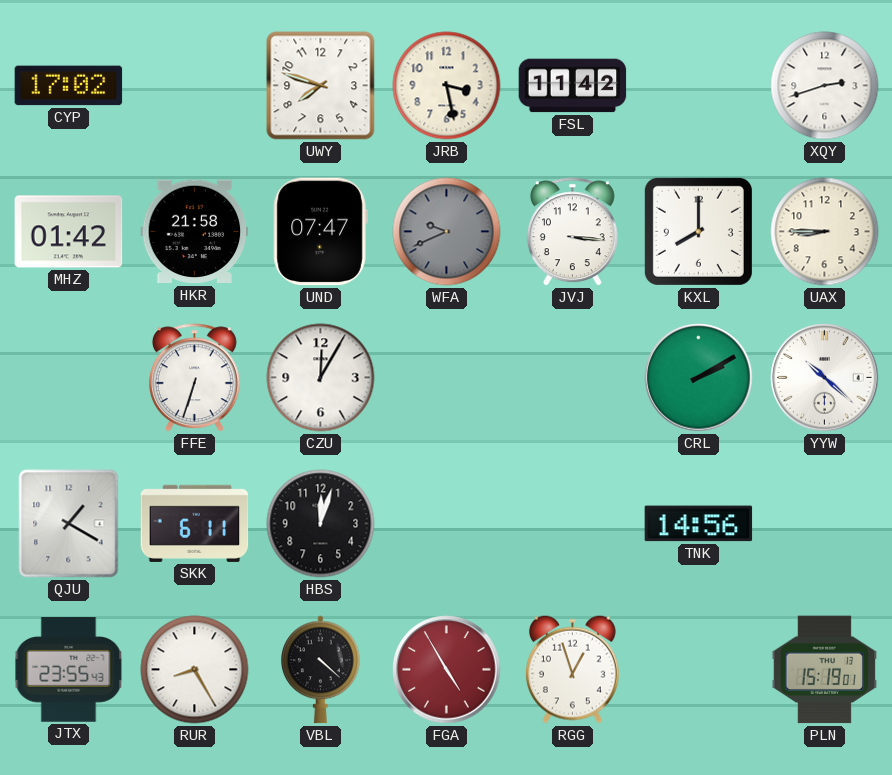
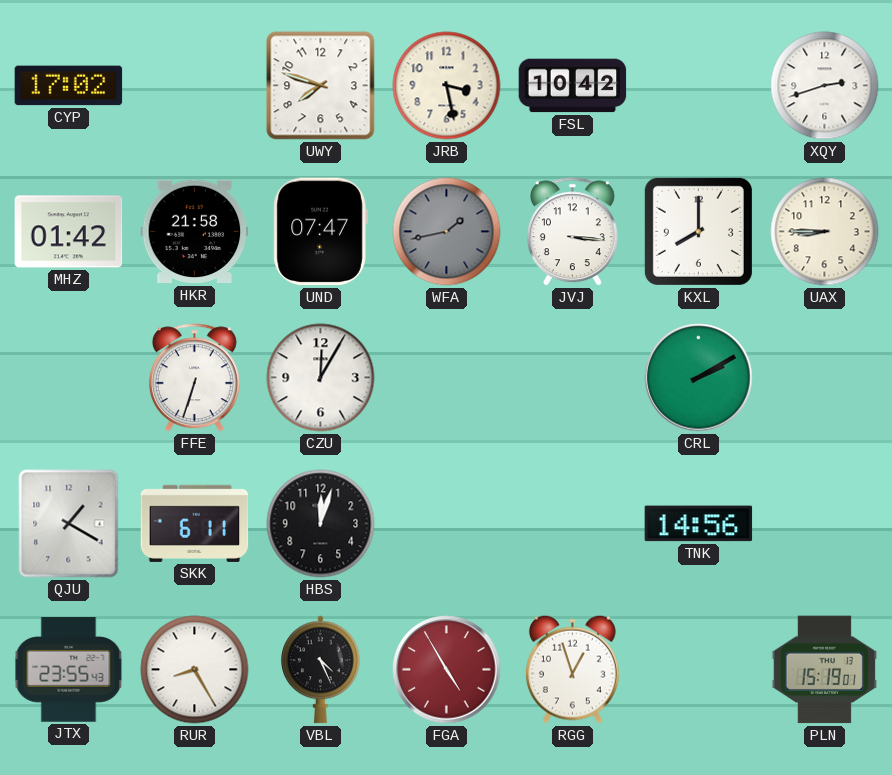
FSL: 11:42 -> 10:42 (573, 86)
WFA: 9:41 -> 1:43 (447, 232)
YYW: 10:22 -> none (825, 378)
VBL: 4:22 -> 4:26 (321, 670)
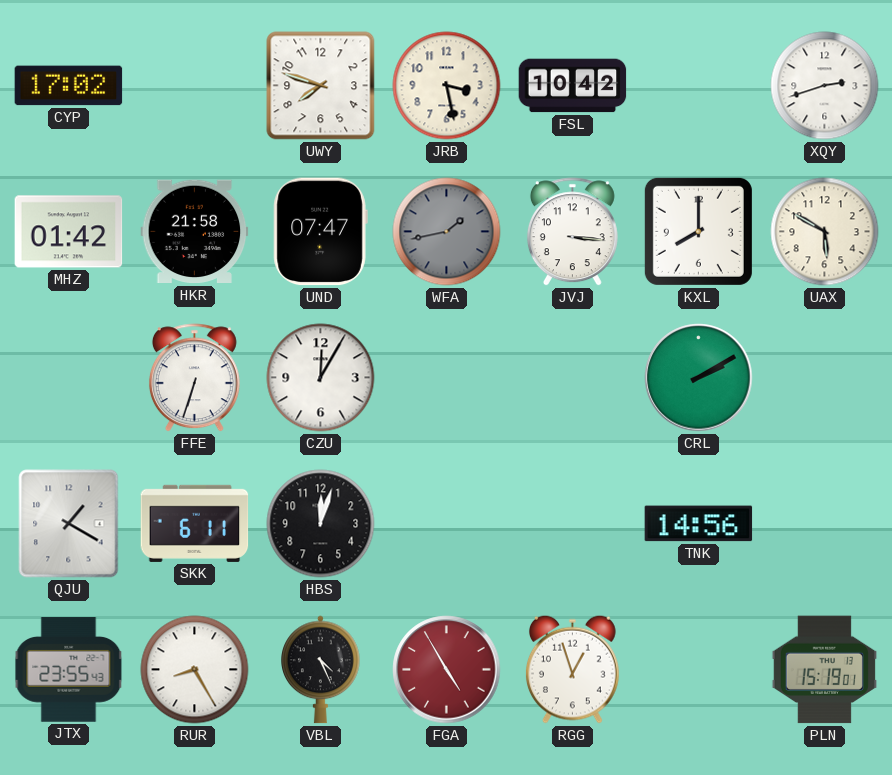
UAX: 8:45 -> 5:50 (825, 232)
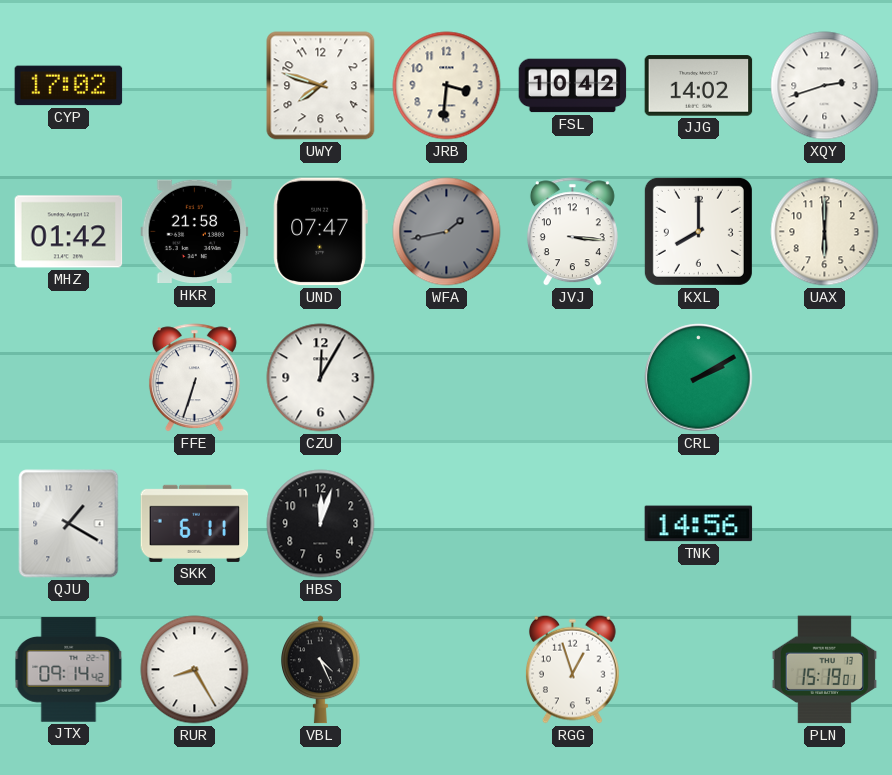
JRB: 3:28 -> 3:31 (447, 86)
JJG: none -> 14:02 (699, 86)
UAX: 5:50 -> 6:00 (825, 232)
JTX: 23:55 -> 09:14 (69, 670)
FGA: 4:55 -> none (447, 670)
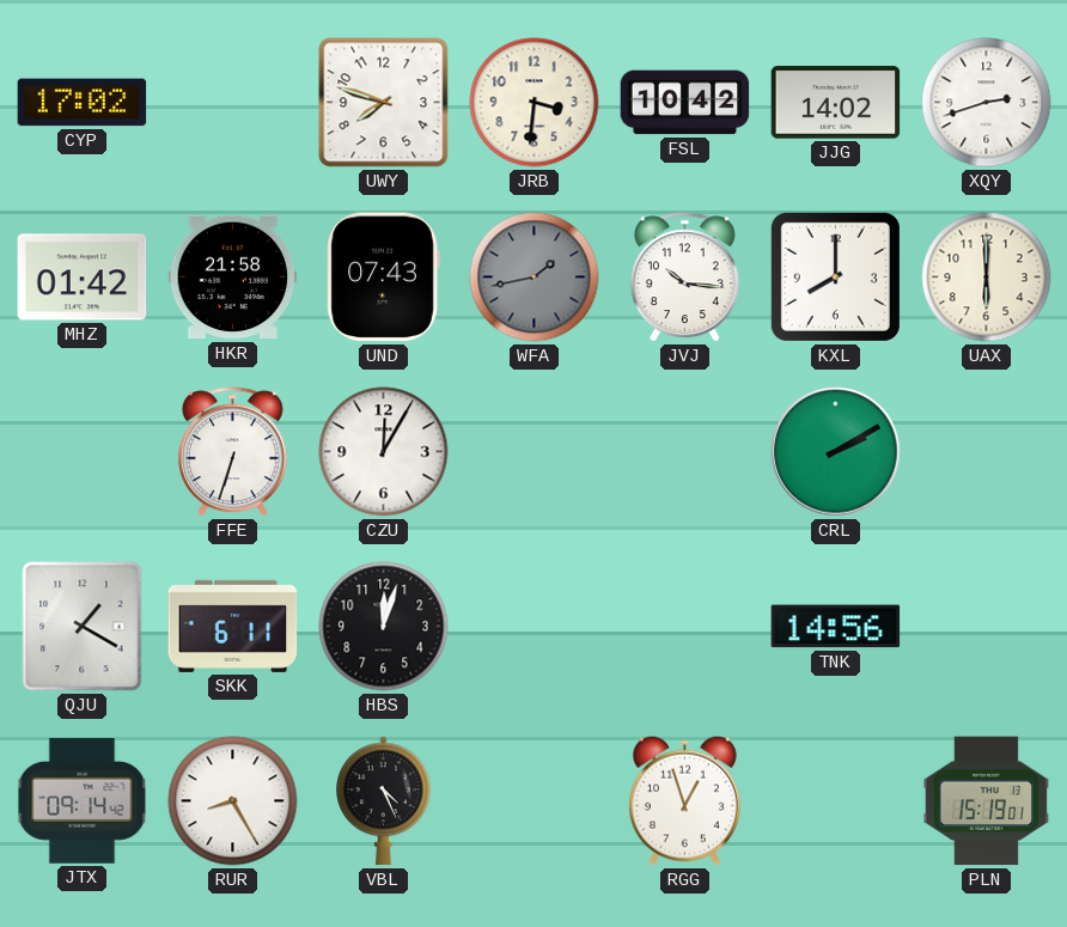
UND: 07:47 -> 07:43 (383, 278)
JVJ: 3:16 -> 10:16 (684, 278)
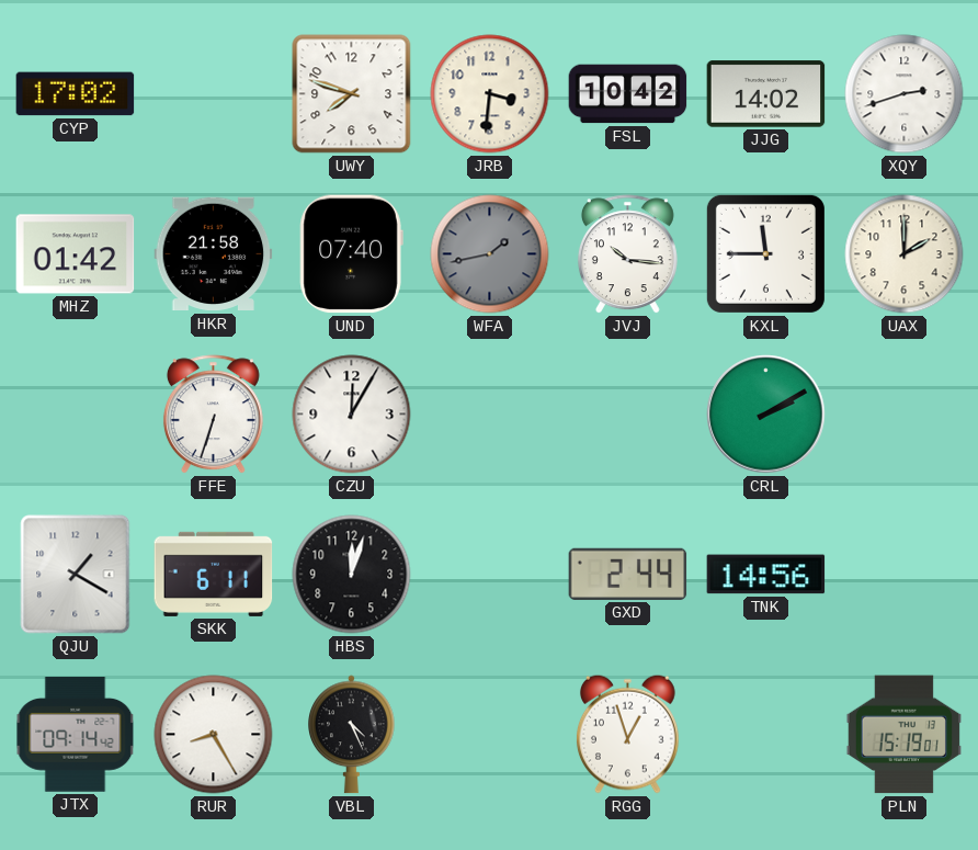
UND: 07:43 -> 07:40 (351, 254)
KXL: 8:00 -> 11:45 (765, 253)
UAX: 6:00 -> 2:00 (905, 254)
GXD: none -> 2:44 (628, 574)
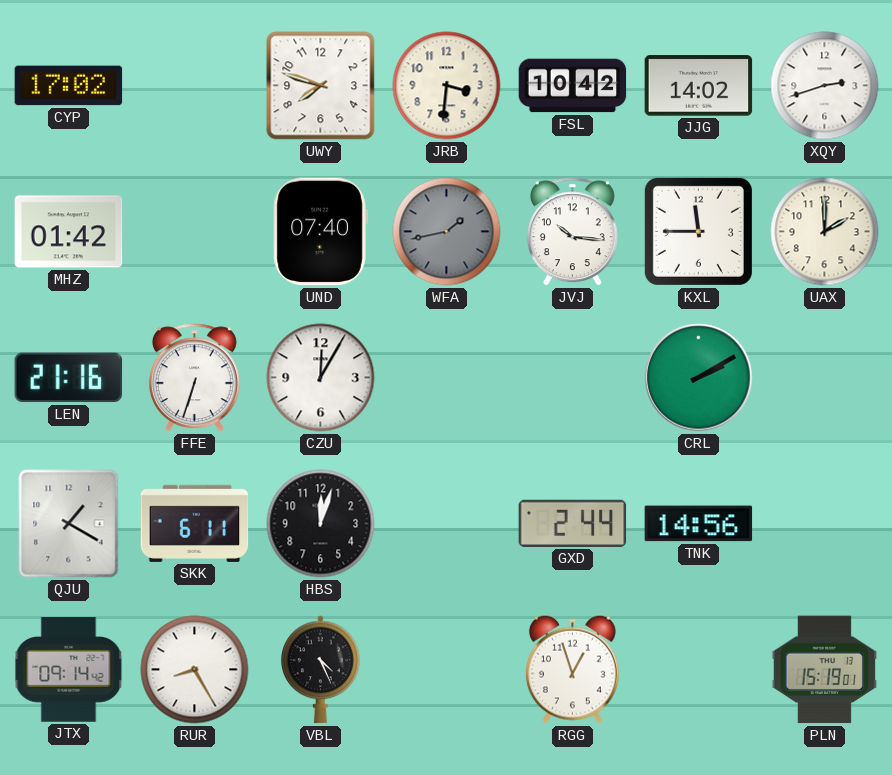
HKR: 21:58 -> none (214, 254)
LEN: none -> 21:16 (69, 378)
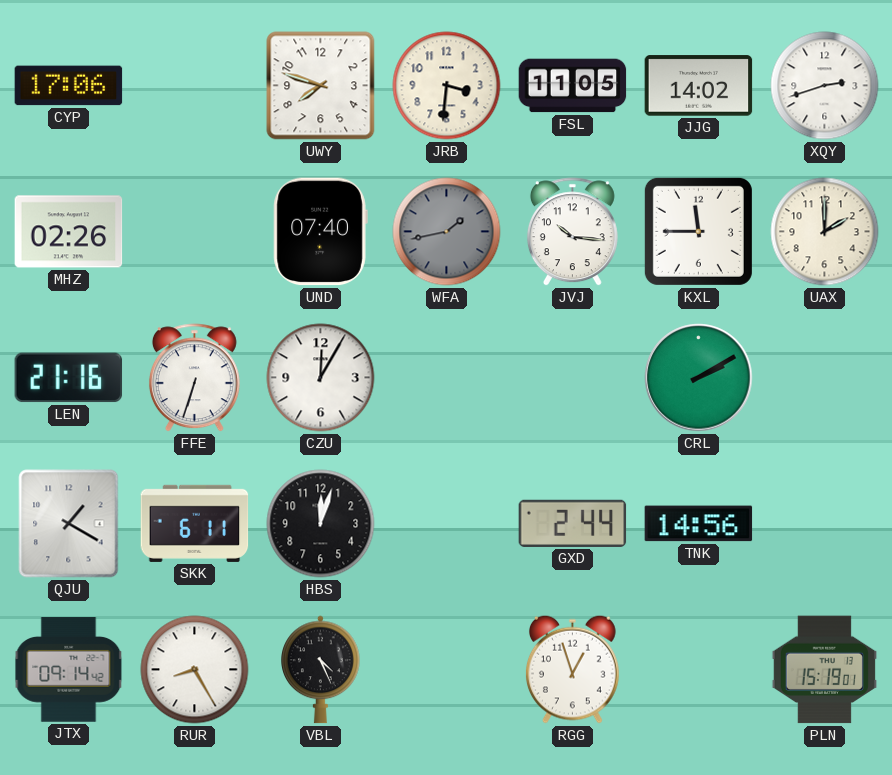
CYP: 17:02 -> 17:06 (69, 86)
FSL: 10:42 -> 11:05 (573, 86)
MHZ: 01:42 -> 02:26 (69, 232)
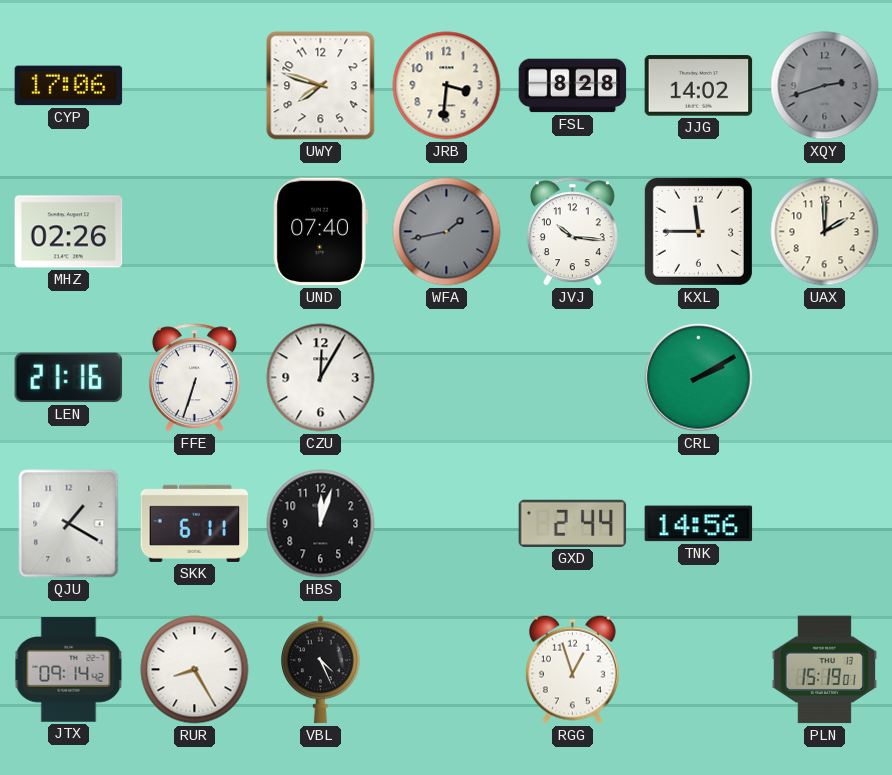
FSL: 11:05 -> 8:28 (573, 86)
XQY dial: white -> grey (825, 86)
